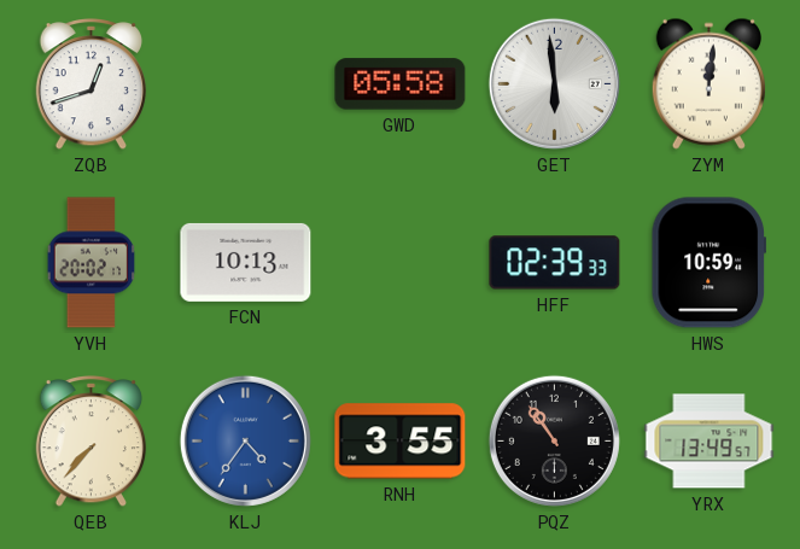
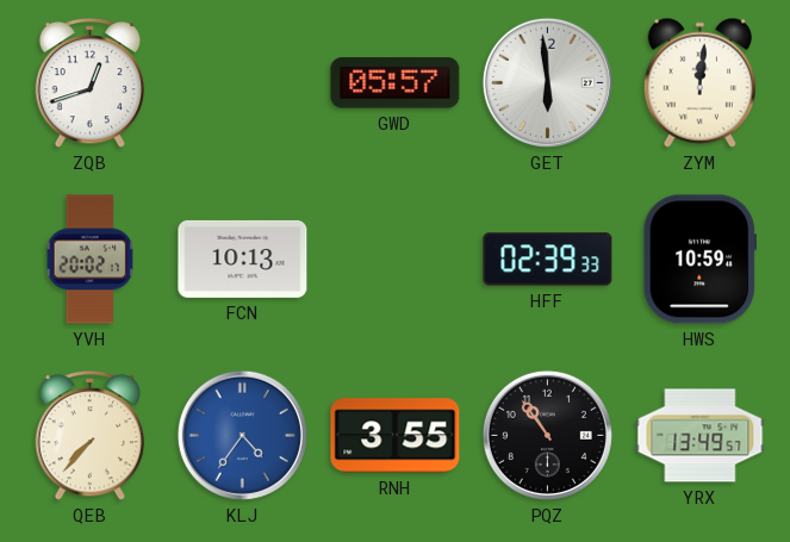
GWD: 05:58 -> 05:57 (396, 83)
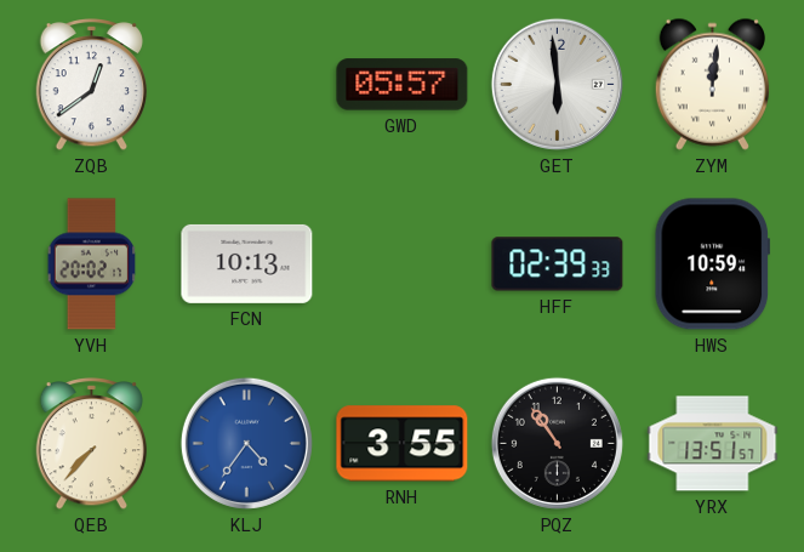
ZQB: 12:42 -> 12:39 (92, 85)
YRX: 13:49 -> 13:51 (713, 444)
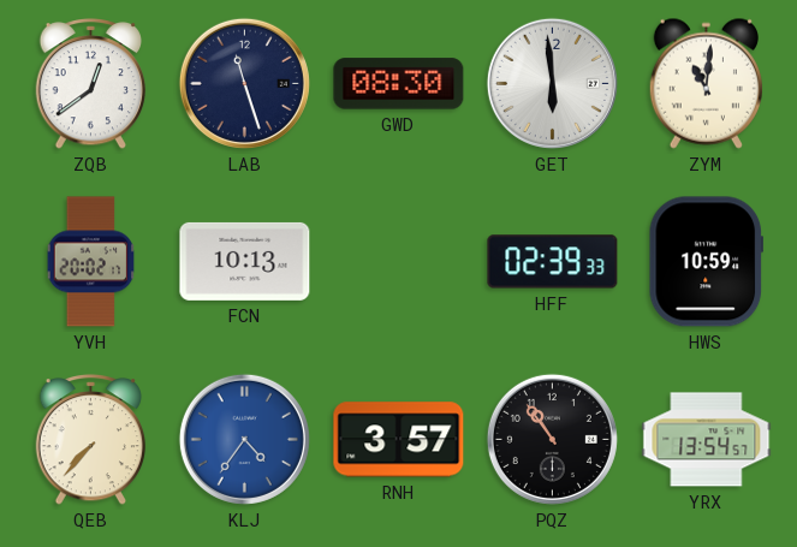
LAB: none -> 11:27 (244, 83)
GWD: 05:57 -> 08:30 (399, 84)
ZYM: 12:01 -> 11:01 (706, 83)
RNH: 3:55 -> 3:57 (399, 440)
YRX: 13:51 -> 13:54 (707, 440)
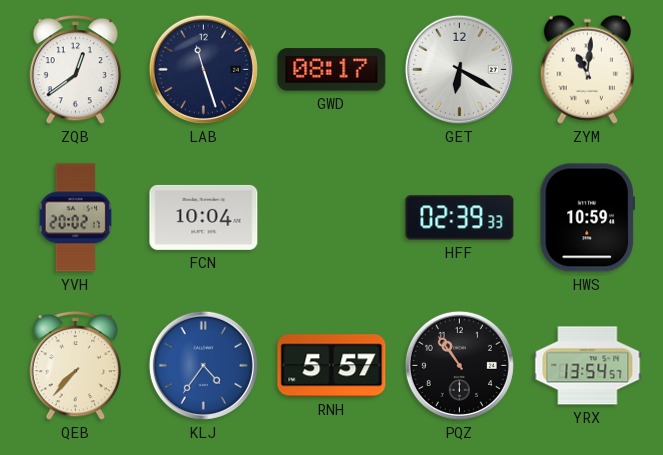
GWD: 08:30 -> 08:17 (332, 70)
GET: 5:59 -> 6:20 (459, 69)
FCN: 10:13 -> 10:04 (204, 217)
RNH: 3:57 -> 5:57 (332, 366)
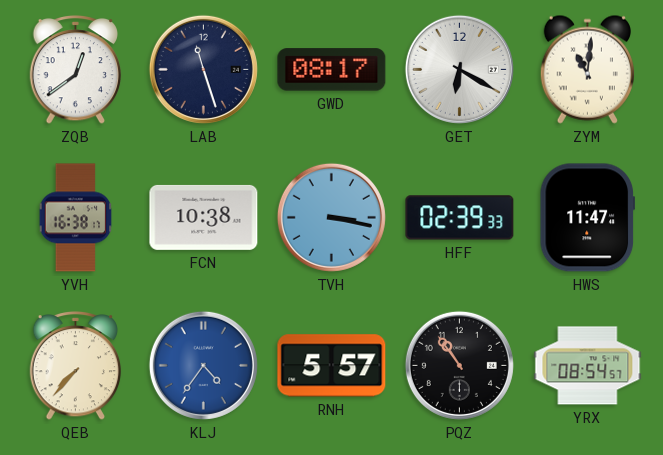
YVH: 20:02 -> 16:38 (76, 218)
FCN: 10:04 -> 10:38 (204, 217)
TVH: none -> 3:17 (331, 217)
HWS: 10:59 -> 11:47 (587, 218)
YRX: 13:54 -> 08:54 (588, 366)
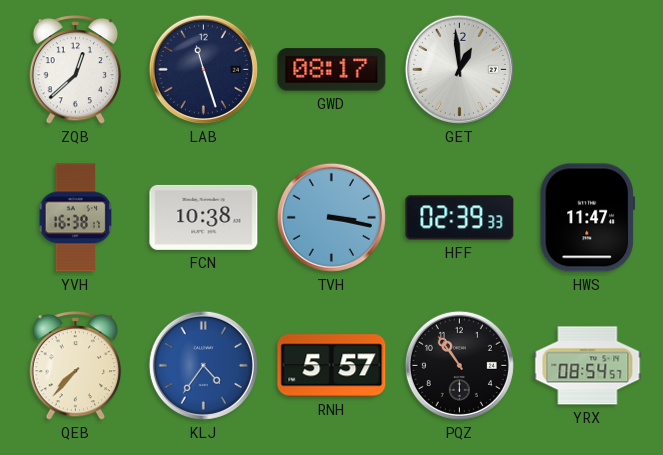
ZQB: 12:39 -> 12:38 (76, 70)
GET: 6:20 -> 12:59 (459, 69)
ZYM: 11:01 -> none (587, 69)
